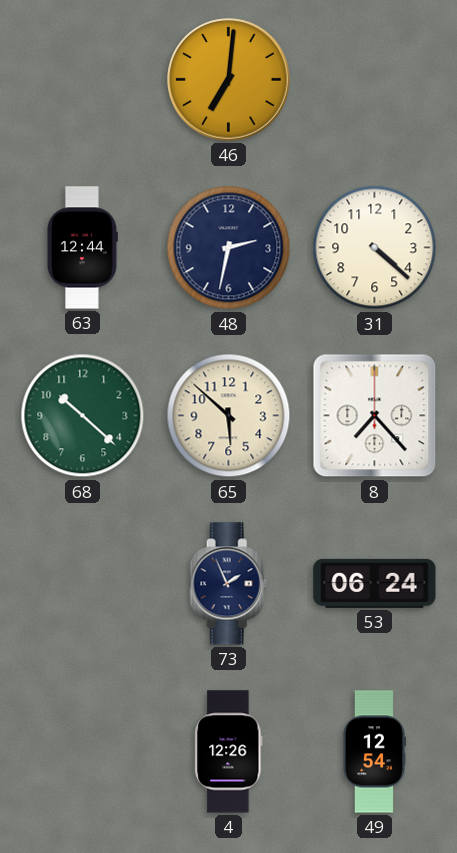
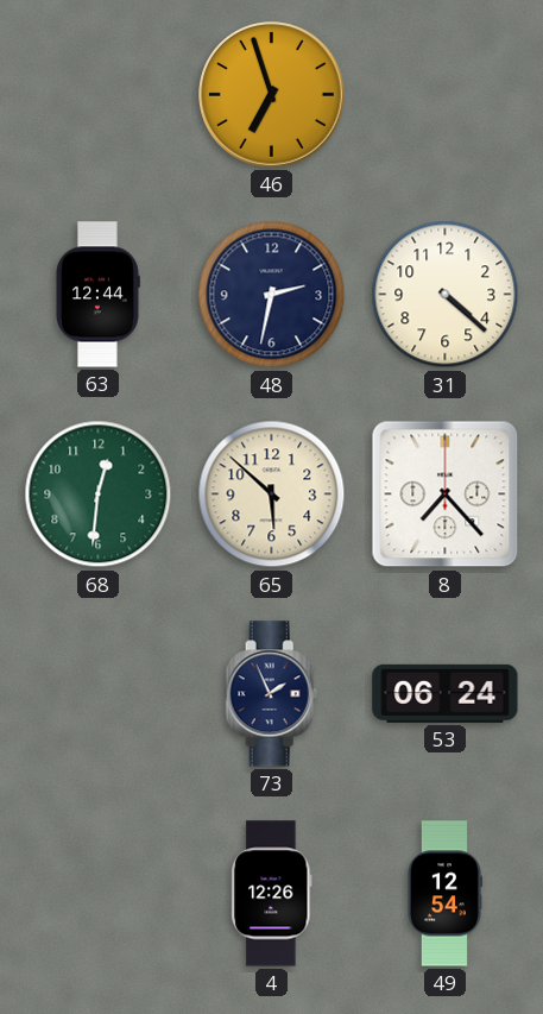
46: 7:01 -> 6:57 (272, 95)
68: 10:22 -> 12:31 (99, 495)
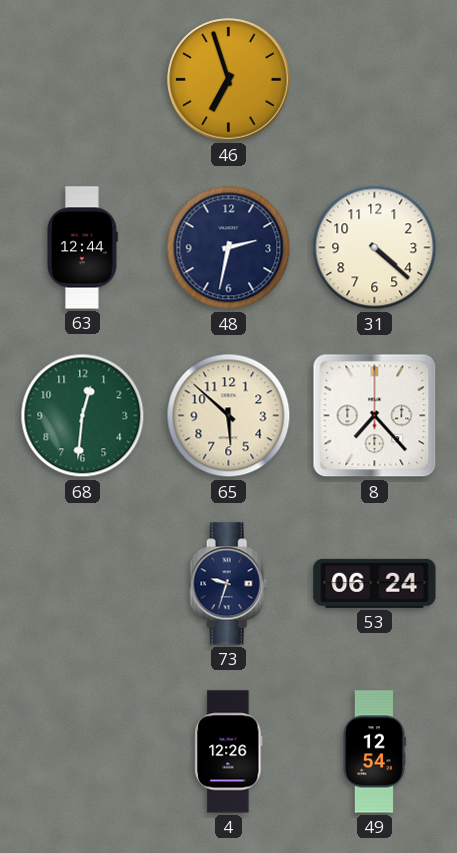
73: 1:56 -> 9:33 (229, 584)
